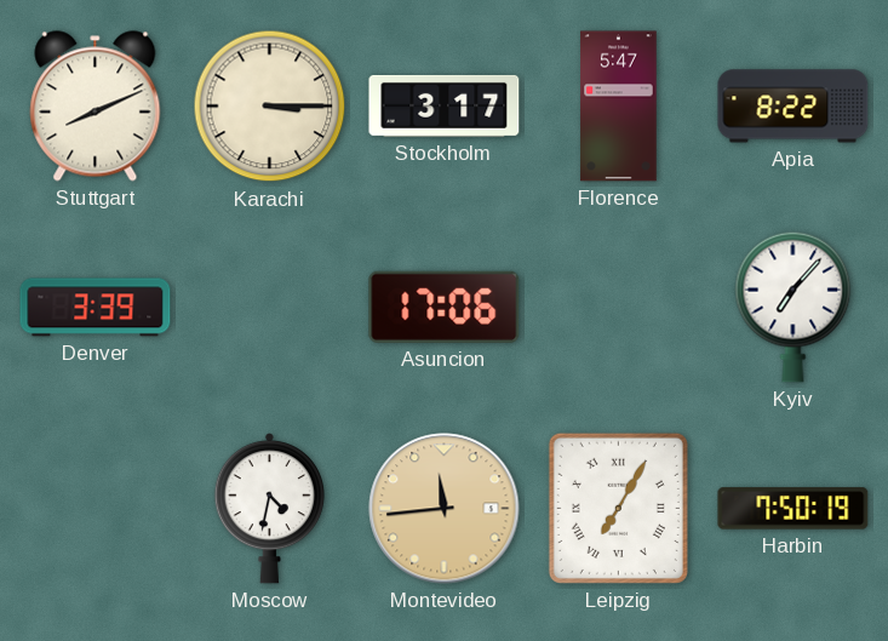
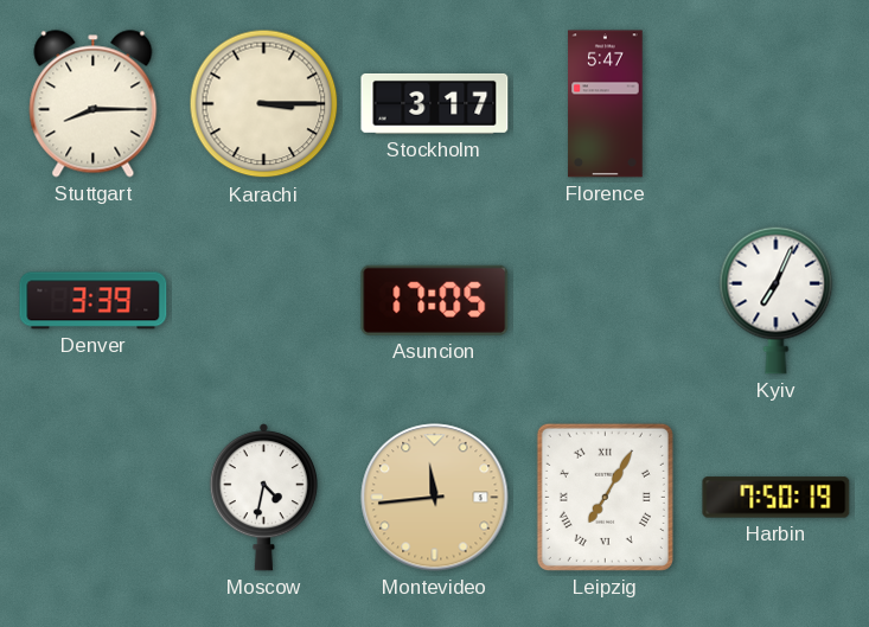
Stuttgart: 8:11 -> 8:15 (94, 104)
Apia: 8:22 -> none (794, 107)
Asuncion: 17:06 -> 17:05 (435, 300)
Kyiv: 7:07 -> 7:04 (777, 300)
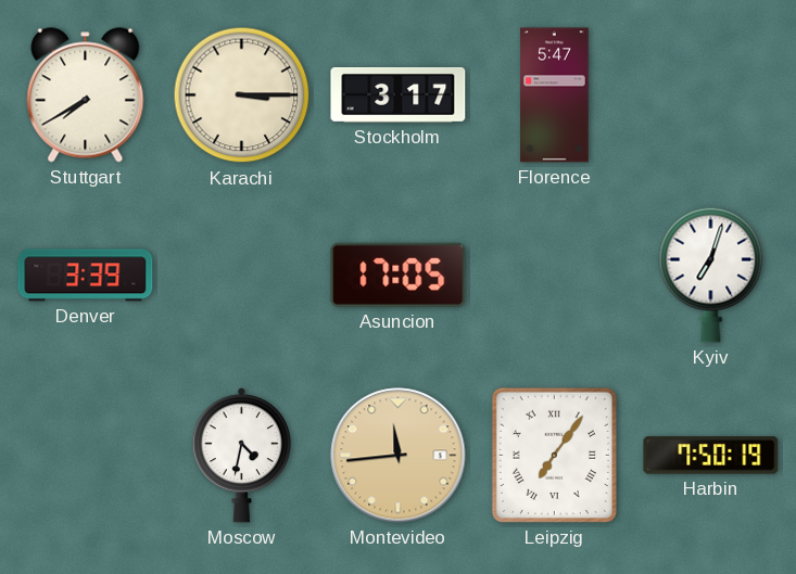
Stuttgart: 8:15 -> 7:40 (86, 95)
Kyiv: 7:04 -> 7:03 (711, 275)
Leipzig: 7:05 -> 7:06 (554, 455)
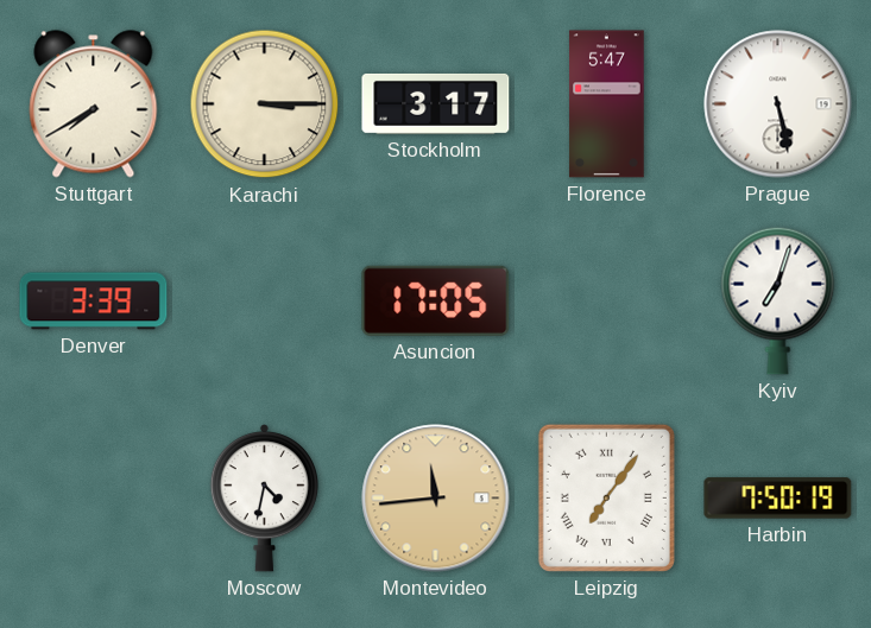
Prague: none -> 5:28 (778, 104)
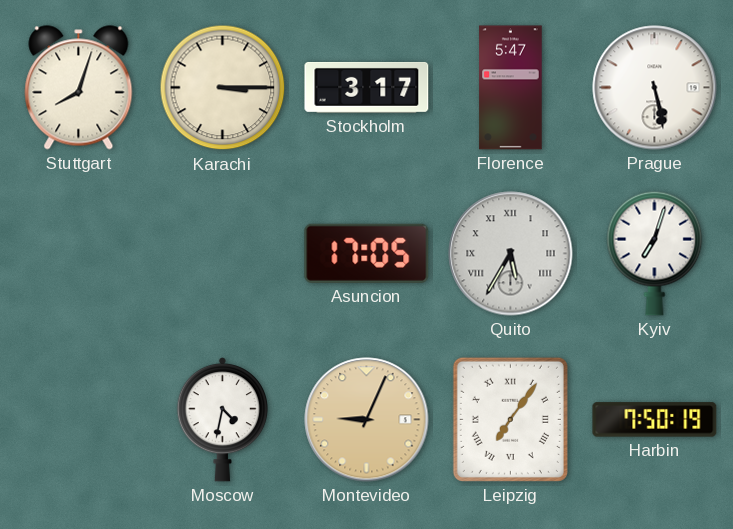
Stuttgart: 7:40 -> 8:03 (79, 88)
Denver: 3:39 -> none (94, 302)
Quito: none -> 5:35 (511, 254)
Montevideo: 11:44 -> 9:04 (367, 420)
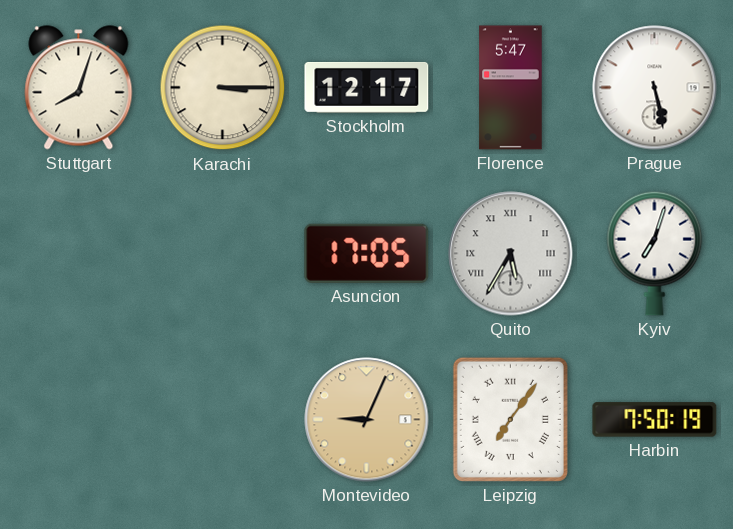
Stockholm: 3:17 -> 12:17 (367, 87)
Moscow: 4:32 -> none (222, 420)
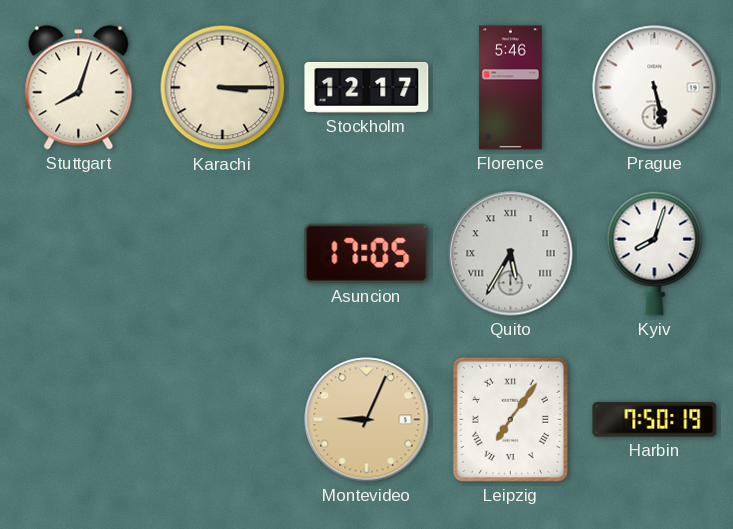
Florence: 5:47 -> 5:46 (511, 88)
Kyiv: 7:03 -> 8:03 (655, 253)
